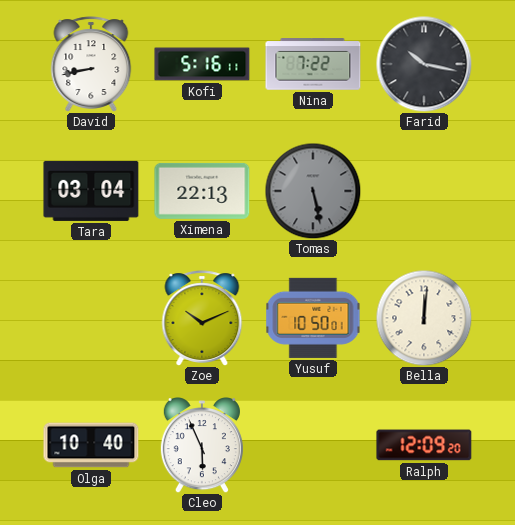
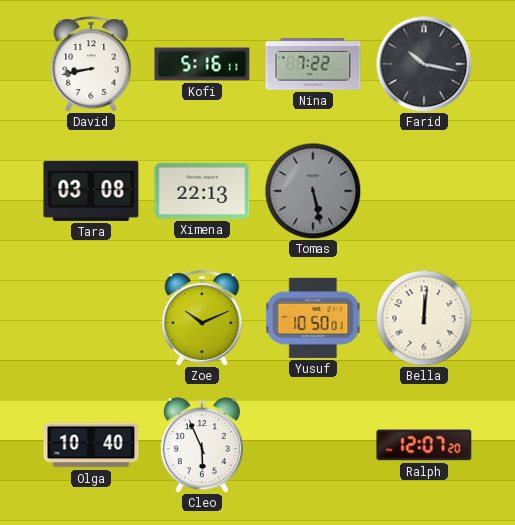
Tara: 03:04 -> 03:08 (91, 191)
Ralph: 12:09 -> 12:07 (424, 445)
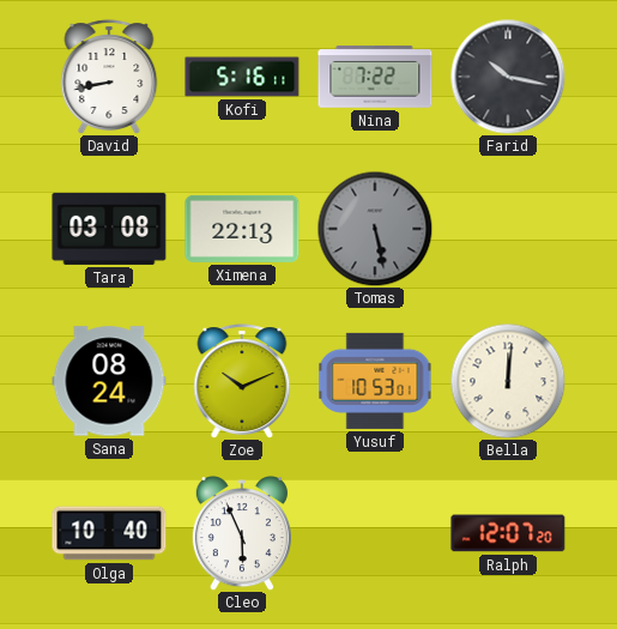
Sana: none -> 08:24 (109, 381)
Yusuf: 10:50 -> 10:53 (375, 381)
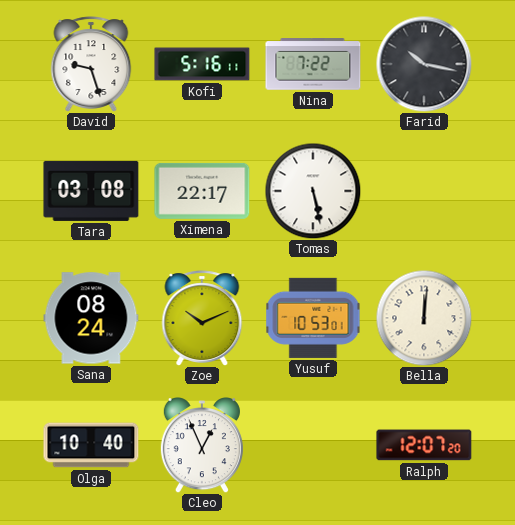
David: 8:43 -> 9:27 (91, 64)
Ximena: 22:13 -> 22:17 (202, 191)
Tomas dial: grey -> white (313, 191)
Cleo: 5:56 -> 12:56 (202, 445)
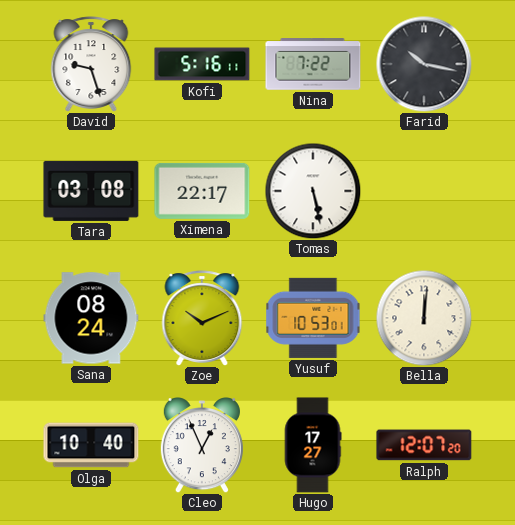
Hugo: none -> 17:27 (313, 445)
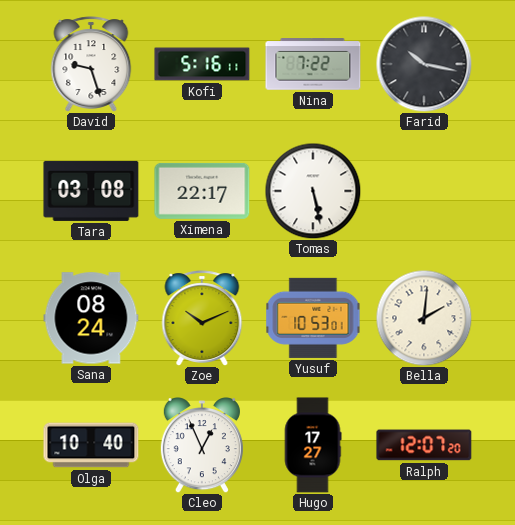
Bella: 12:01 -> 2:01 (424, 318)
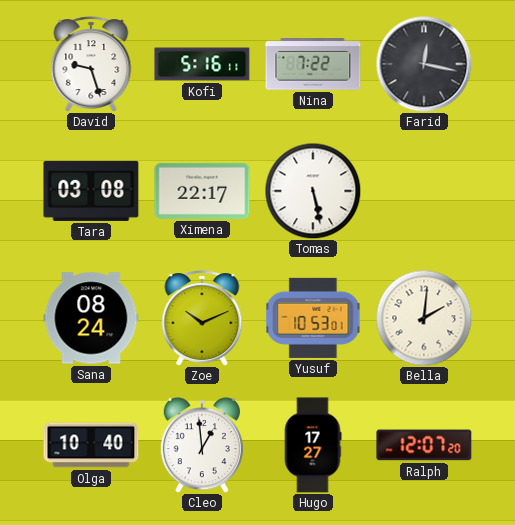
Farid: 10:17 -> 12:17 (424, 64)
Cleo: 12:56 -> 12:59 (202, 445)
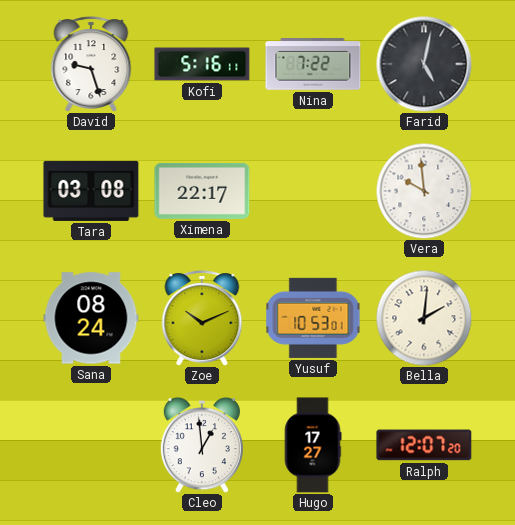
Farid: 12:17 -> 5:02 (424, 64)
Tomas: 5:28 -> none (313, 191)
Vera: none -> 9:59 (424, 191)
Olga: 10:40 -> none (91, 445)
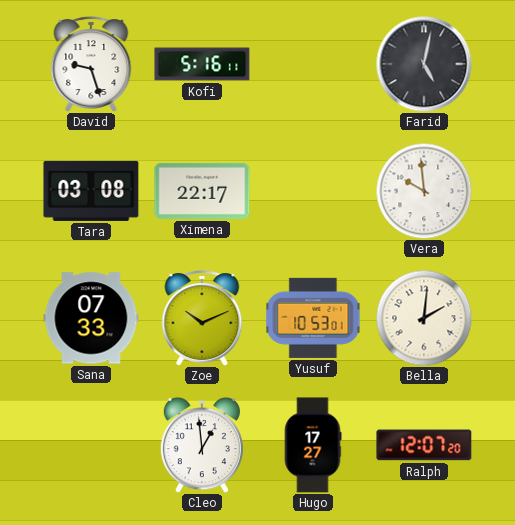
Nina: 7:22 -> none (313, 64)
Sana: 08:24 -> 07:33 (91, 318)
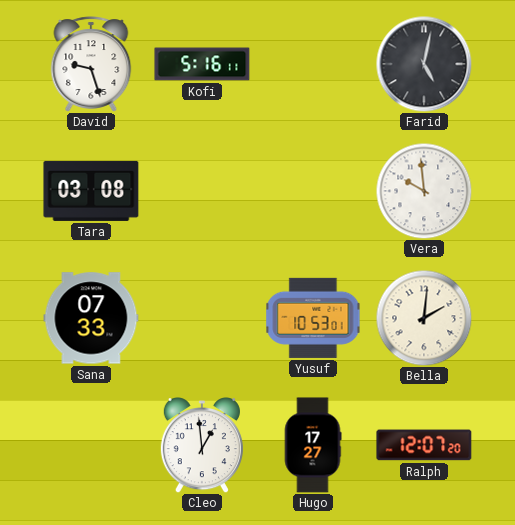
Ximena: 22:17 -> none (202, 191)
Zoe: 10:11 -> none (202, 318)
